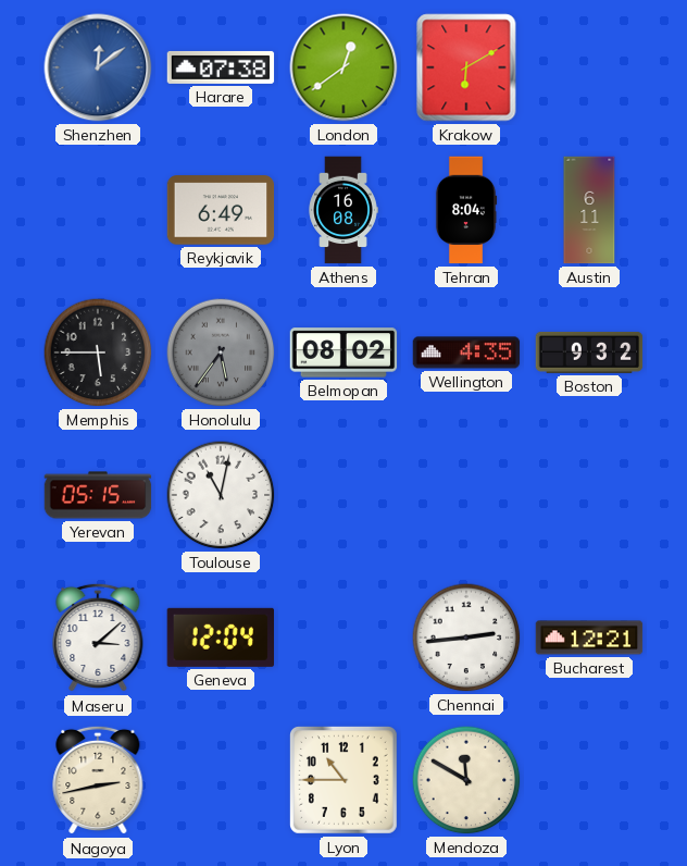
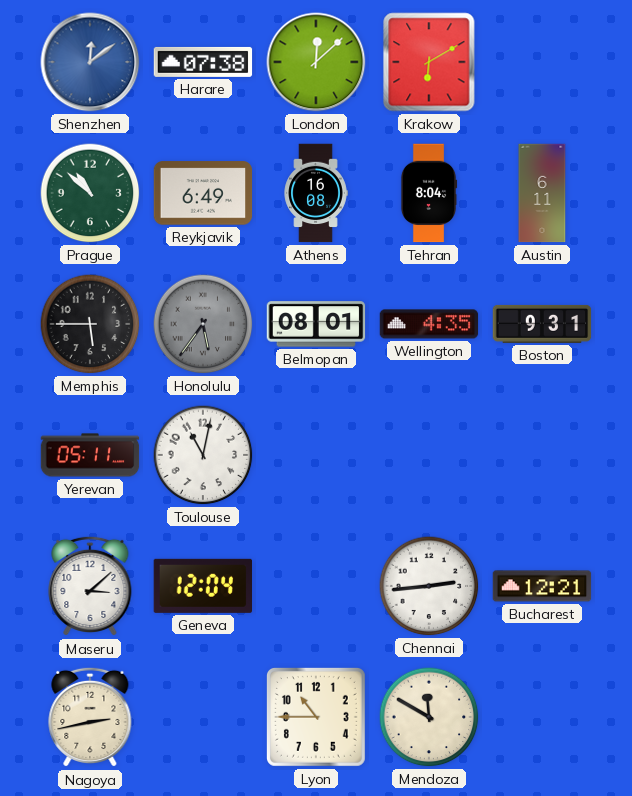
London: 12:39 -> 12:08 (316, 62)
Prague: none -> 10:52 (90, 193)
Belmopan: 08:02 -> 08:01 (316, 324)
Boston: 9:32 -> 9:31 (542, 324)
Yerevan: 05:15 -> 05:11 (90, 455)
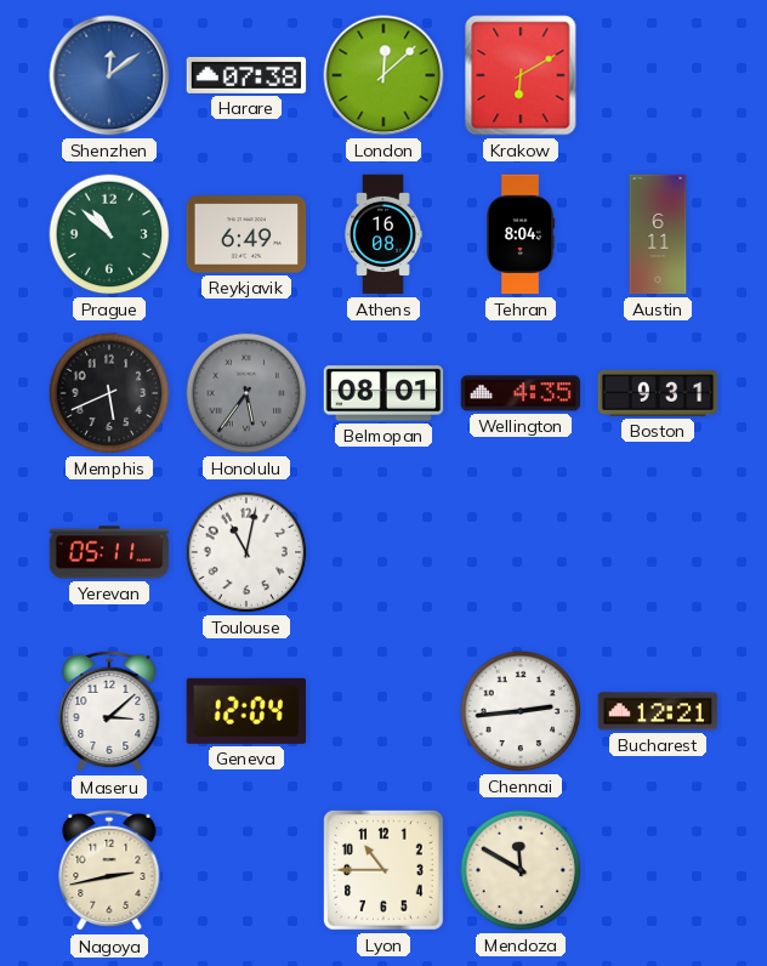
Memphis: 5:45 -> 5:41 (109, 393)
